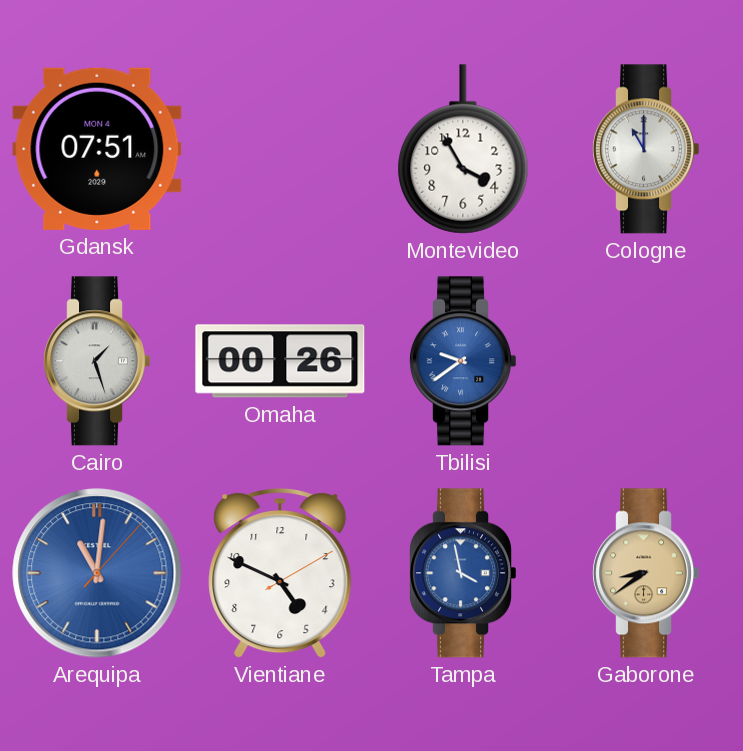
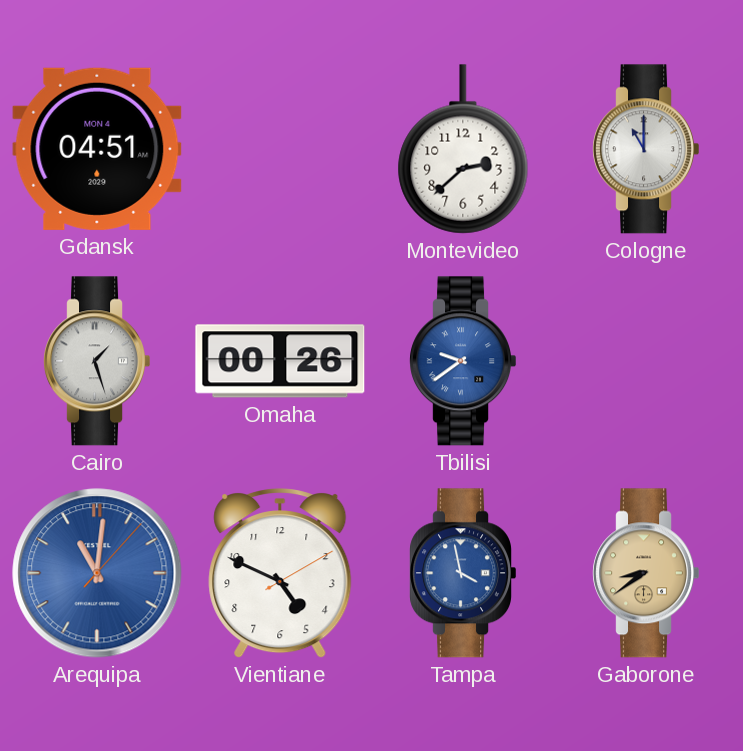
Gdansk: 07:51 -> 04:51 (97, 149)
Montevideo: 3:55 -> 2:38 (463, 149)
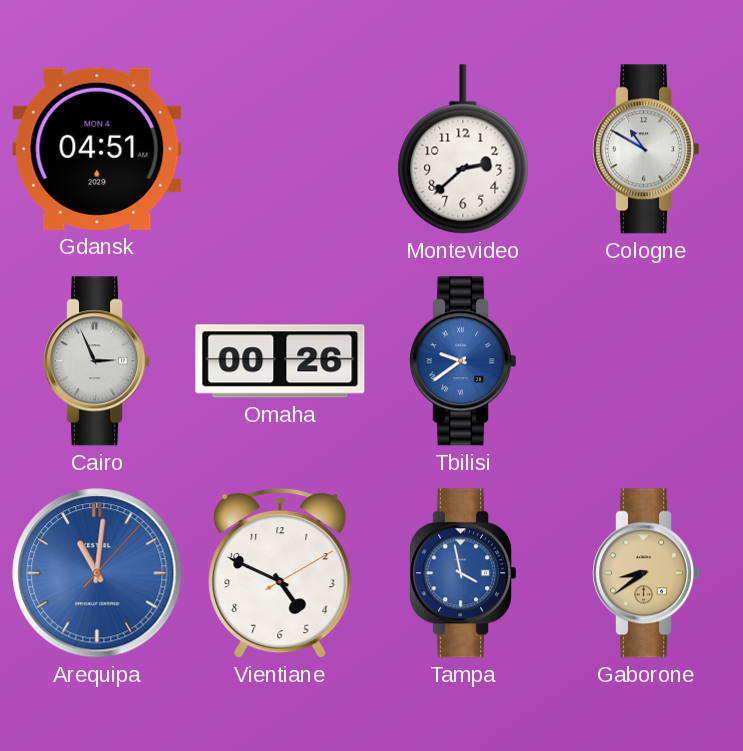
Cologne: 11:00 -> 10:50 (645, 149)
Cairo: 1:27 -> 2:56 (96, 361)
